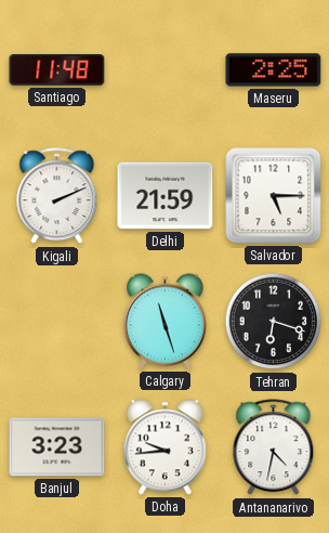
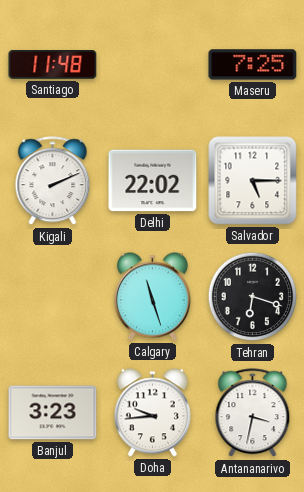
Maseru: 2:25 -> 7:25 (253, 65)
Delhi: 21:59 -> 22:02 (153, 181)
Antananarivo: 4:32 -> 3:32 (253, 413)
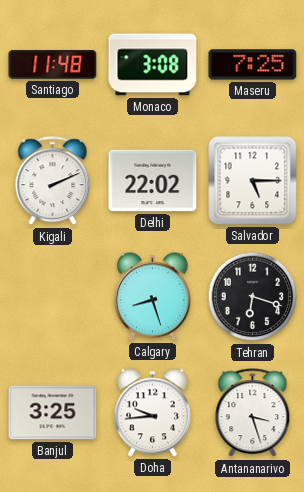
Monaco: none -> 3:08 (153, 65)
Calgary: 11:27 -> 8:27 (152, 297)
Banjul: 3:23 -> 3:25 (53, 413)
Antananarivo: 3:32 -> 3:27 (253, 413)
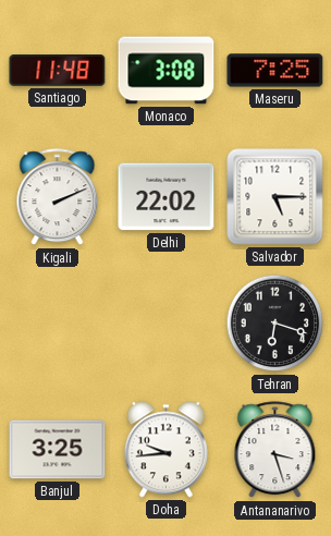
Calgary: 8:27 -> none (152, 297)
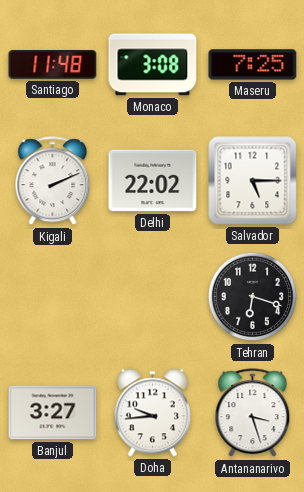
Banjul: 3:25 -> 3:27 (53, 413)
